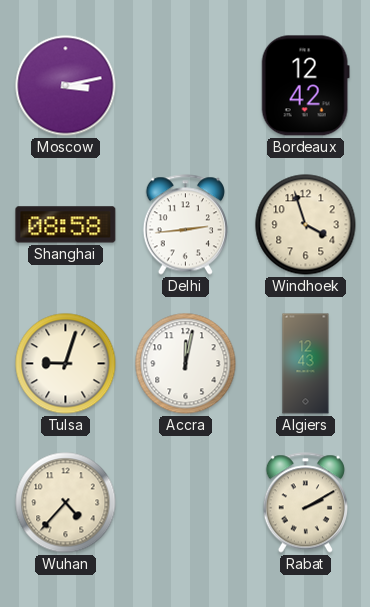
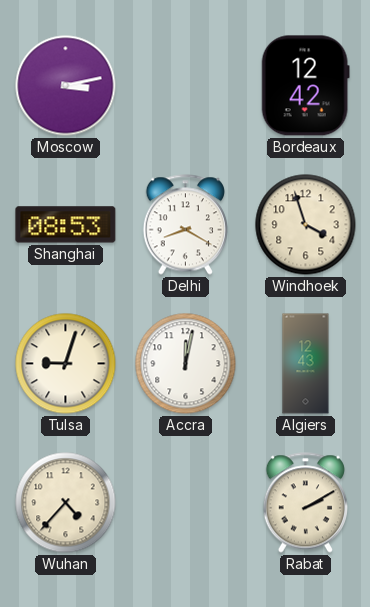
Shanghai: 08:58 -> 08:53 (66, 225)
Delhi: 2:44 -> 8:20 (185, 225)
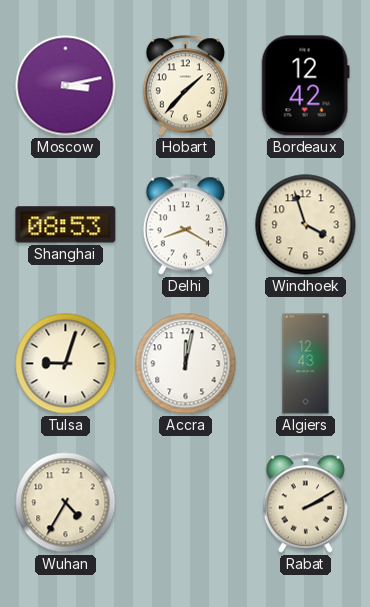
Hobart: none -> 1:37 (185, 86)
Wuhan: 4:37 -> 4:35 (66, 503)
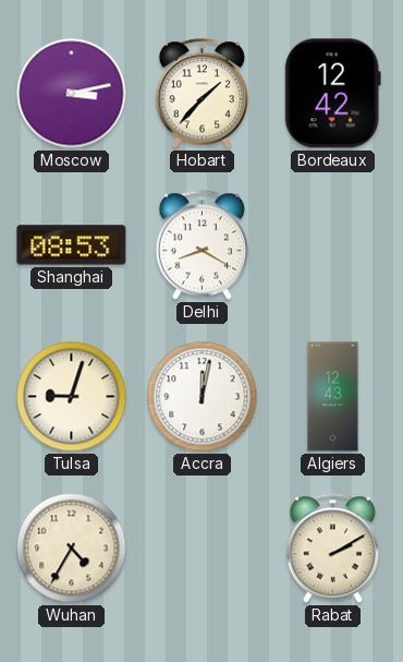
Windhoek: 3:57 -> none (306, 225)
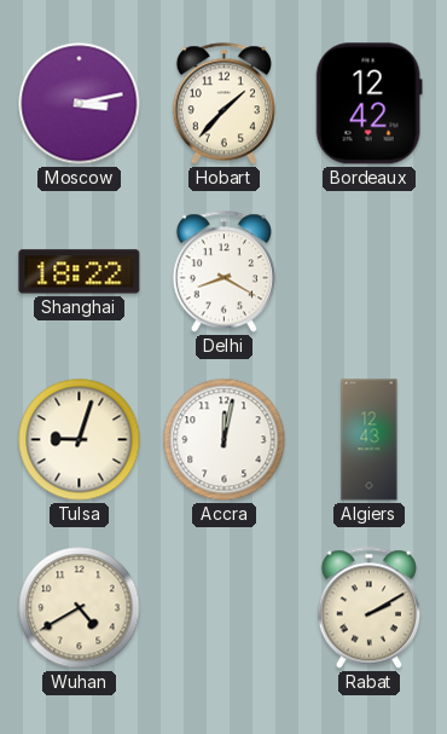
Shanghai: 08:53 -> 18:22 (80, 272)
Wuhan: 4:35 -> 4:40 (80, 608)
